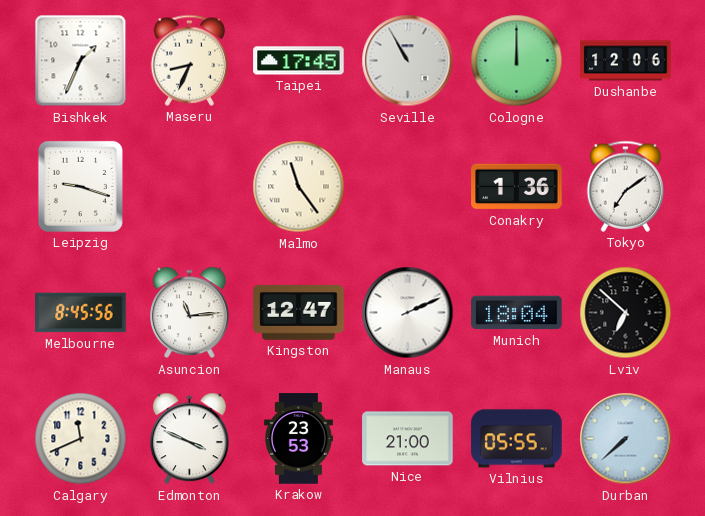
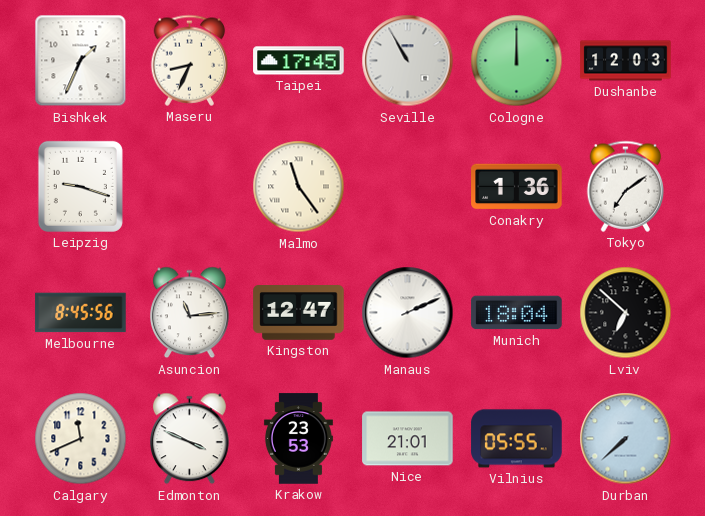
Dushanbe: 12:06 -> 12:03 (626, 61)
Nice: 21:00 -> 21:01 (408, 439)
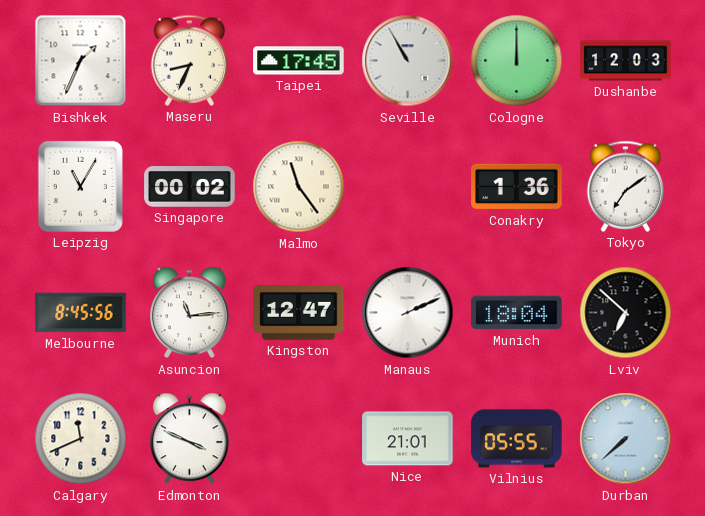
Leipzig: 9:18 -> 11:05 (80, 186)
Singapore: none -> 00:02 (190, 187)
Krakow: 23:53 -> none (298, 439)
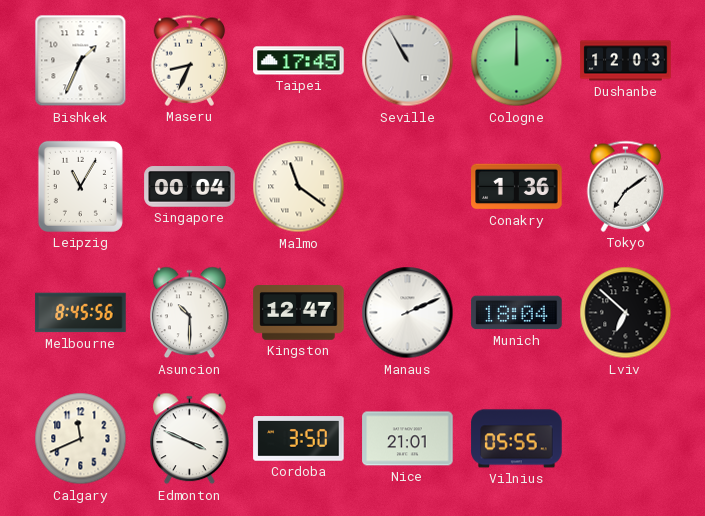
Singapore: 00:02 -> 00:04 (190, 187)
Malmo: 11:24 -> 11:21 (299, 187)
Asuncion: 11:14 -> 10:30 (190, 313)
Cordoba: none -> 3:50 (299, 439)
Durban: 7:38 -> none (626, 439)
